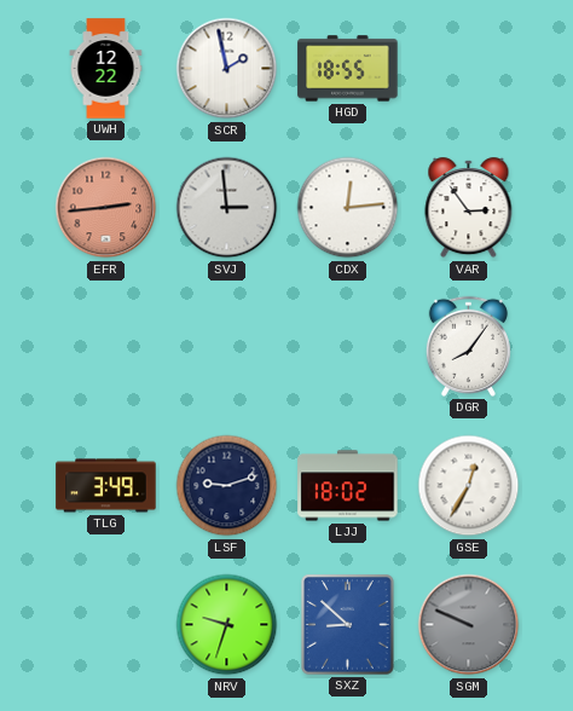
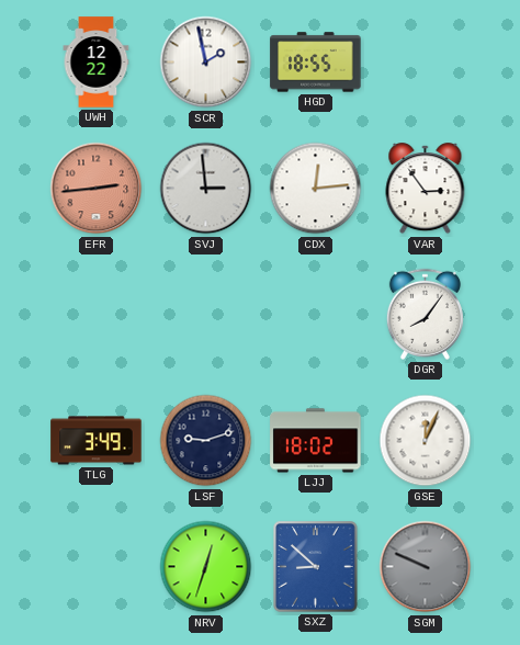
GSE: 12:35 -> 12:04 (426, 441)
NRV: 9:33 -> 12:33 (206, 567)
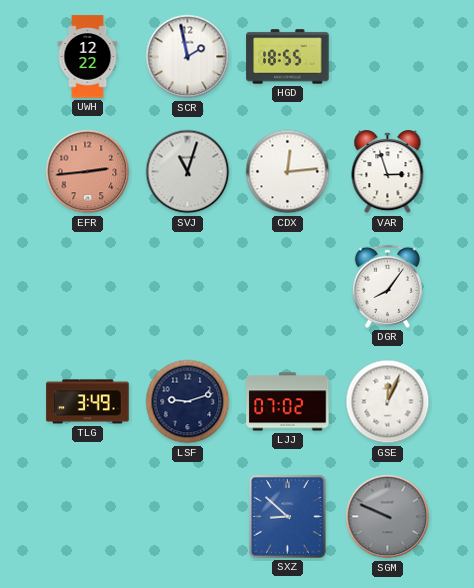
SVJ: 2:59 -> 11:03 (188, 172)
VAR: 2:54 -> 2:57 (388, 172)
LJJ: 18:02 -> 07:02 (288, 402)
NRV: 12:33 -> none (206, 567)
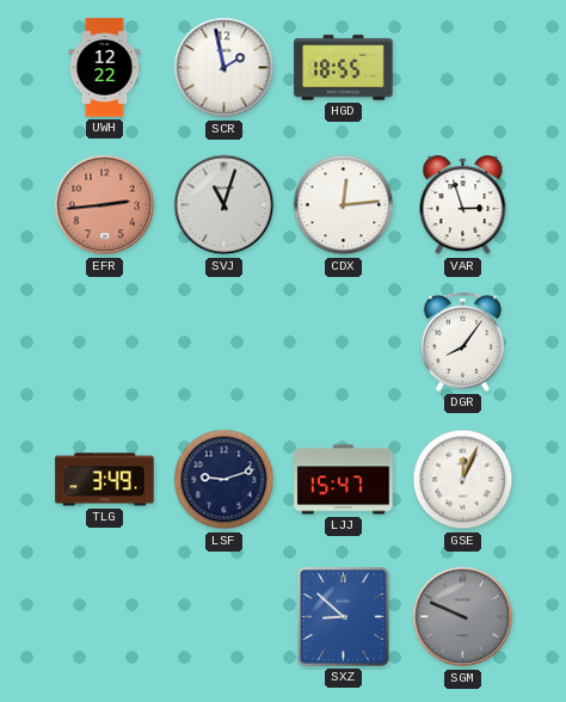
LJJ: 07:02 -> 15:47 (344, 480)
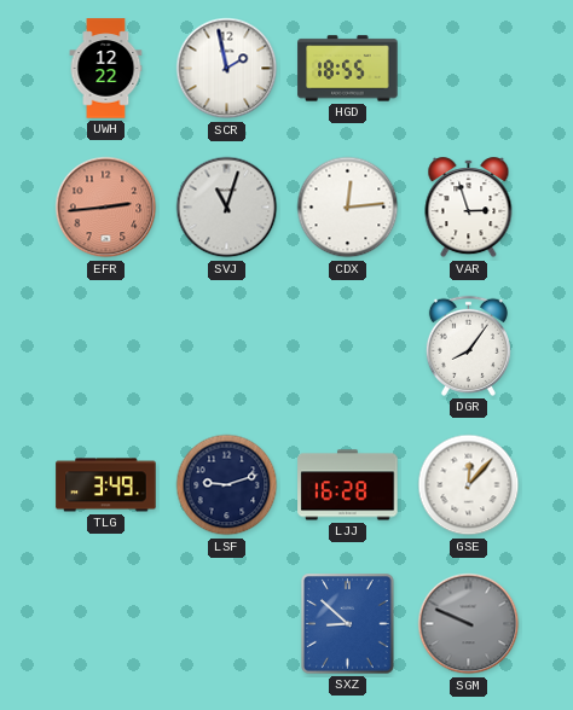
LJJ: 15:47 -> 16:28 (348, 485)
GSE: 12:04 -> 12:07 (469, 485)
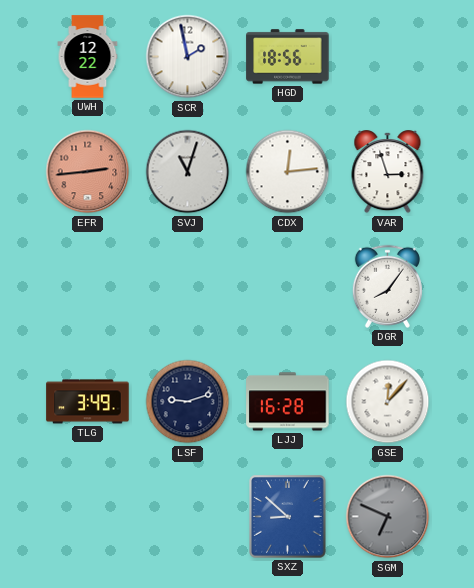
HGD: 18:55 -> 18:56 (288, 57)
SGM: 9:49 -> 6:49 (388, 517)
